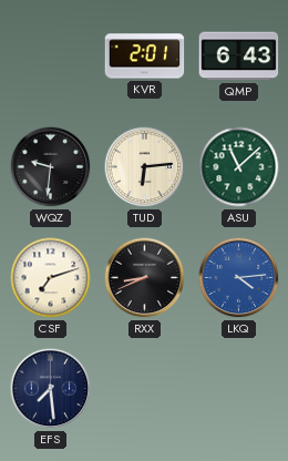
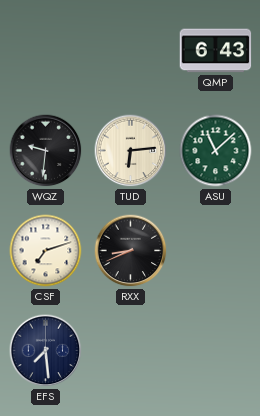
KVR: 2:01 -> none (145, 57)
LKQ: 4:14 -> none (239, 278)
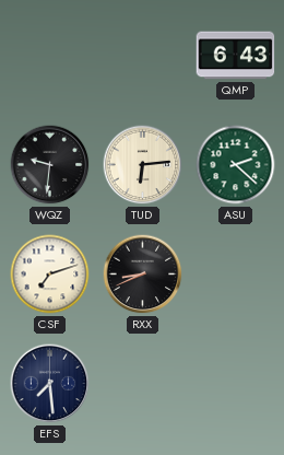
ASU: 11:08 -> 2:22 (236, 165)
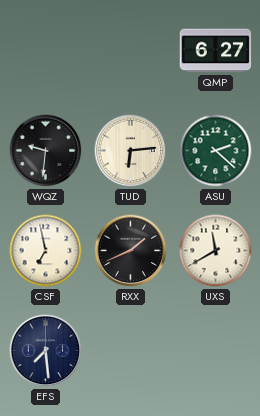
QMP: 6:43 -> 6:27 (216, 51)
CSF: 7:12 -> 6:58 (46, 251)
RXX: 8:41 -> 1:41 (131, 251)
UXS: none -> 11:40 (216, 251)
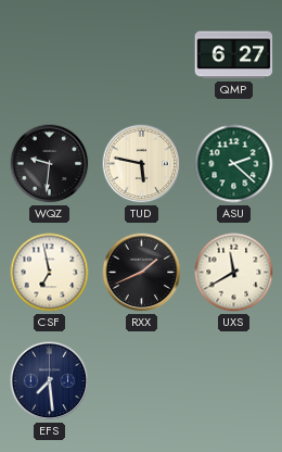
TUD: 6:14 -> 5:47 (142, 164)
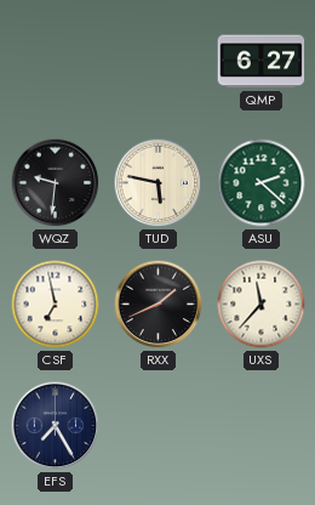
UXS: 11:40 -> 11:37 (262, 305)
EFS: 7:29 -> 7:25 (56, 426)
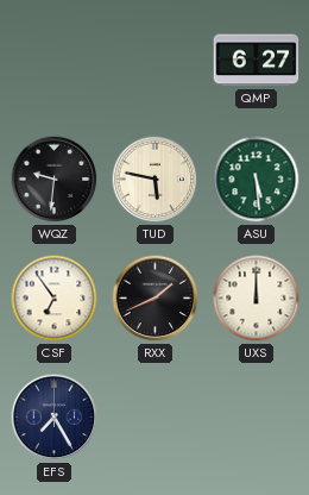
ASU: 2:22 -> 5:29 (257, 180)
CSF: 6:58 -> 6:54 (55, 299)
UXS: 11:37 -> 12:00 (257, 299)
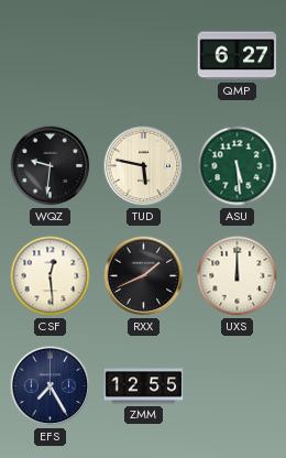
CSF: 6:54 -> 12:29 (51, 276)
ZMM: none -> 12:55 (144, 386)
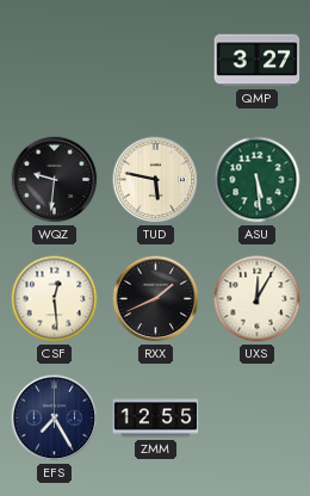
QMP: 6:27 -> 3:27 (258, 61)
UXS: 12:00 -> 12:05 (258, 299)
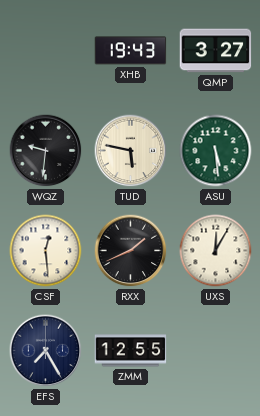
XHB: none -> 19:43 (131, 51)
